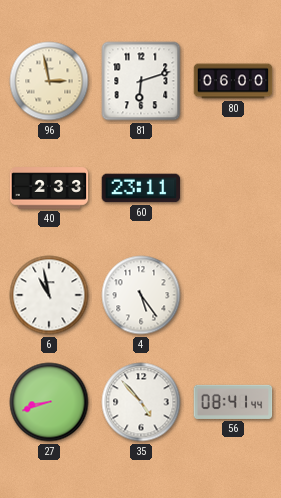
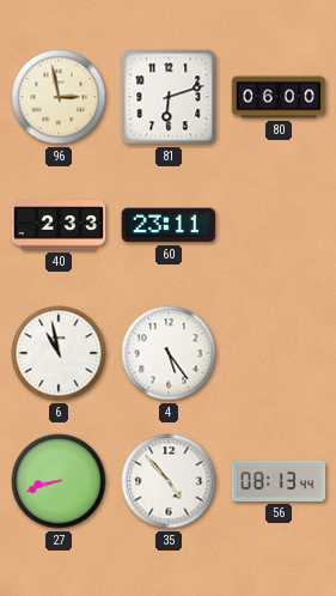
56: 08:41 -> 08:13 (279, 481)
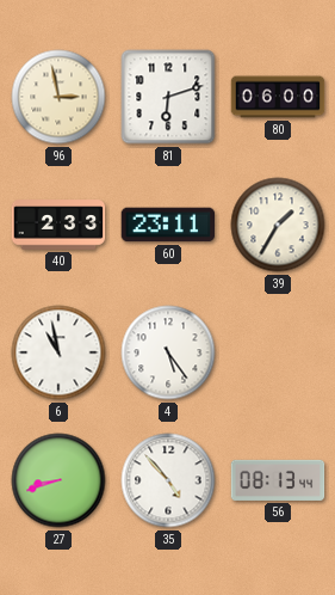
39: none -> 1:35 (278, 225)
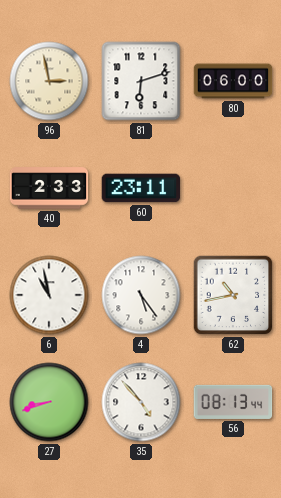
39: 1:35 -> none (278, 225)
62: none -> 10:43 (233, 295)
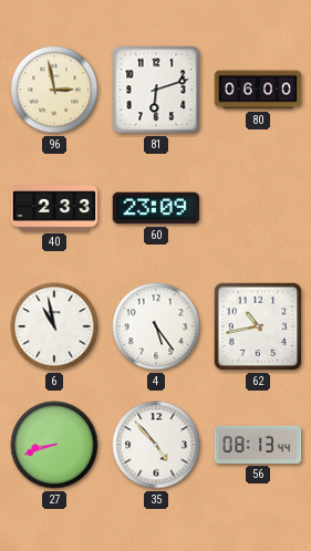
60: 23:11 -> 23:09 (156, 208)
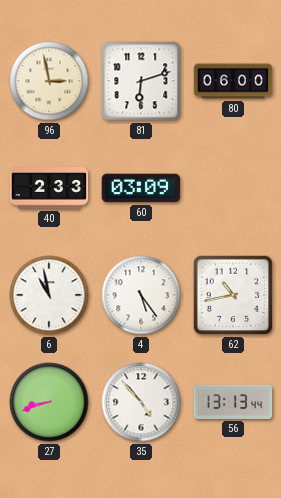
60: 23:09 -> 03:09 (141, 188)
56: 08:13 -> 13:13 (233, 402)
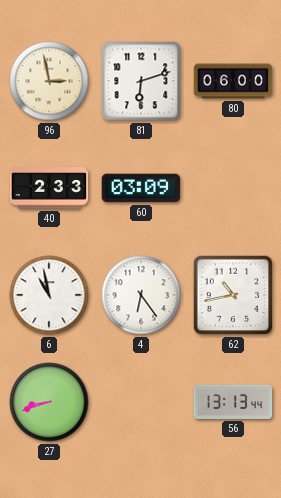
4: 5:24 -> 6:24 (141, 295)
35: 4:53 -> none (141, 402)
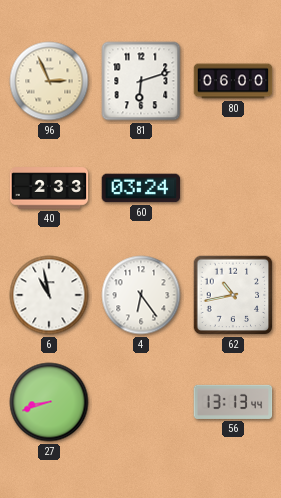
96: 2:58 -> 2:56 (49, 81)
60: 03:09 -> 03:24 (141, 188)
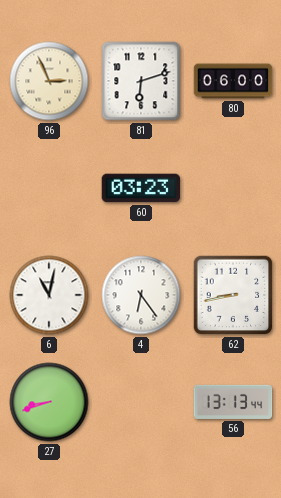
40: 2:33 -> none (49, 188)
60: 03:24 -> 03:23 (141, 188)
6: 10:58 -> 11:02 (49, 295)
62: 10:43 -> 8:43 (233, 295)
